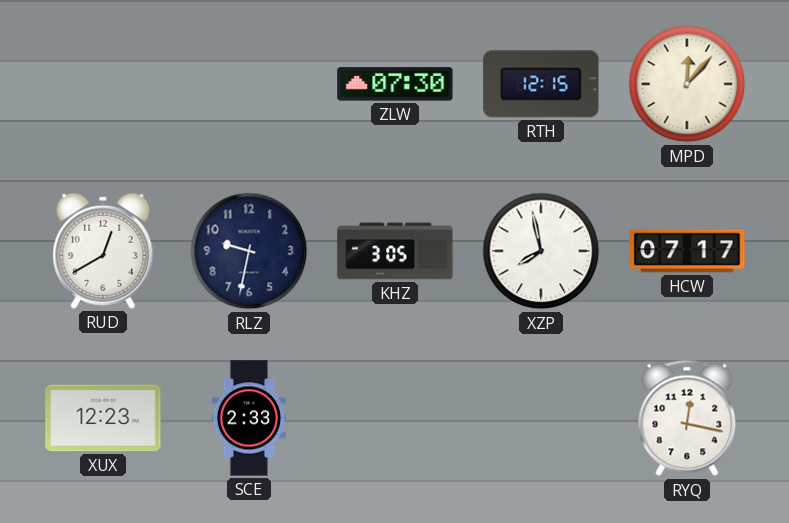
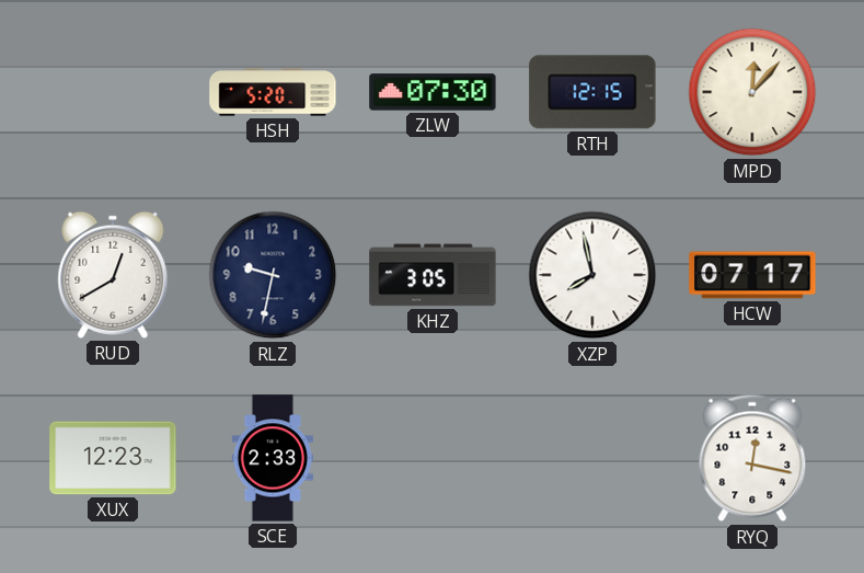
HSH: none -> 5:20 (273, 92)
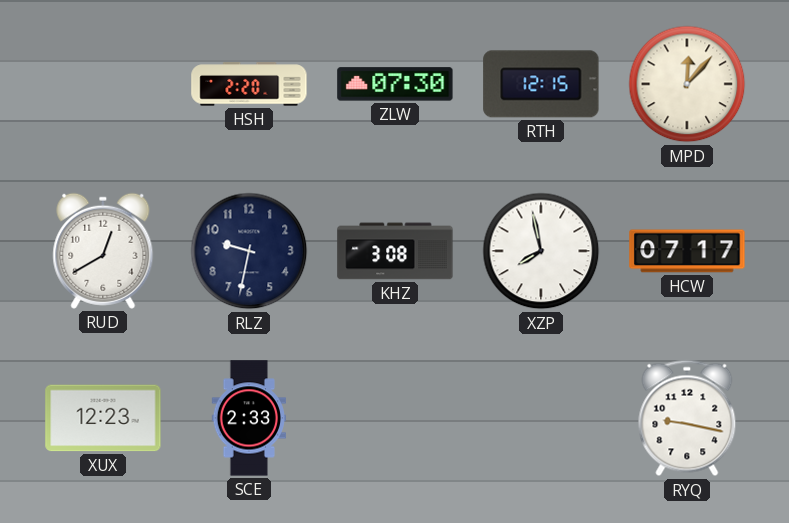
HSH: 5:20 -> 2:20 (249, 84)
KHZ: 3:05 -> 3:08 (395, 251)
RYQ: 12:17 -> 9:17 (687, 418)
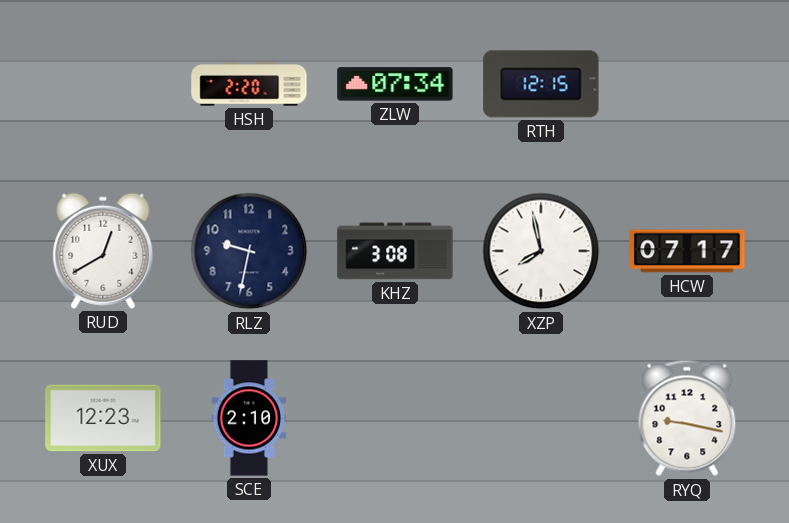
ZLW: 07:30 -> 07:34 (395, 84)
MPD: 12:07 -> none (687, 84)
SCE: 2:33 -> 2:10 (248, 418)
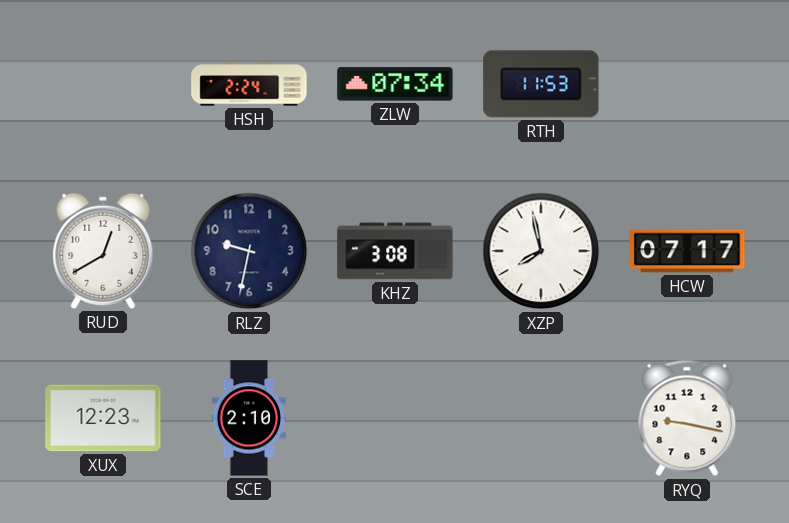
HSH: 2:20 -> 2:24 (249, 84)
RTH: 12:15 -> 11:53 (541, 84)
